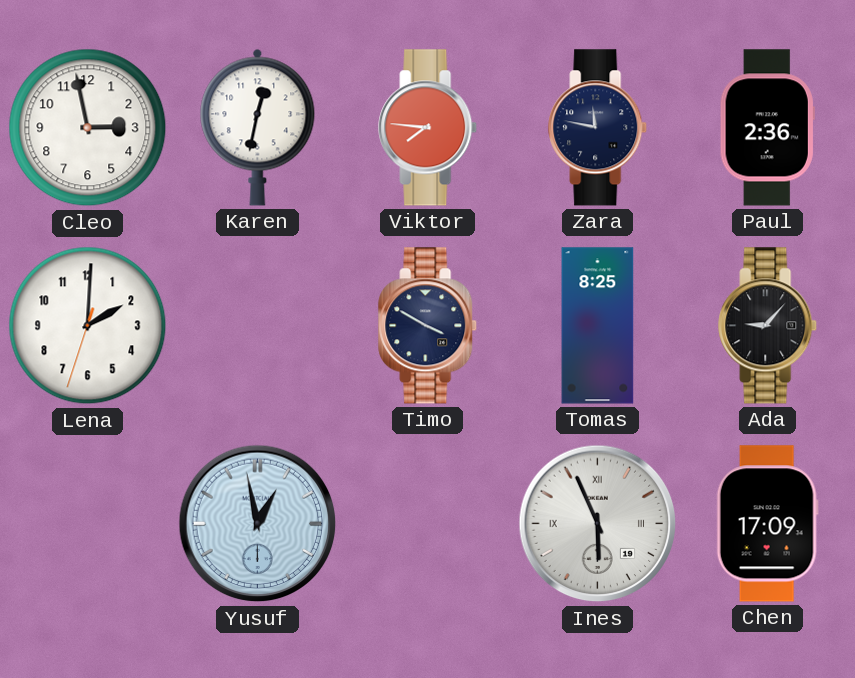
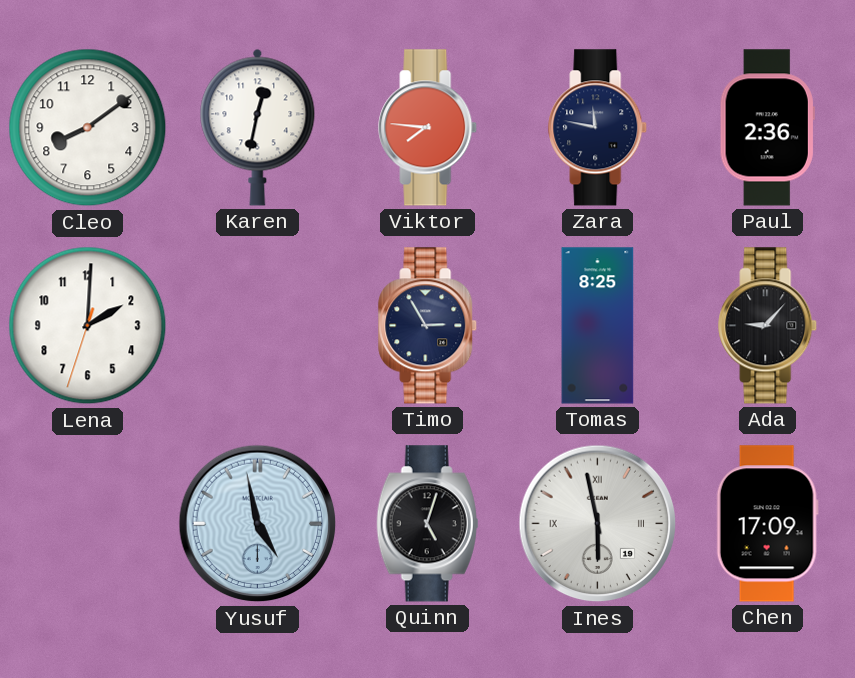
Cleo: 2:58 -> 8:09 (88, 128)
Timo: 3:50 -> 2:55 (428, 326)
Yusuf: 12:58 -> 4:58 (258, 524)
Quinn: none -> 5:03 (428, 524)
Ines: 5:56 -> 5:58 (598, 524)
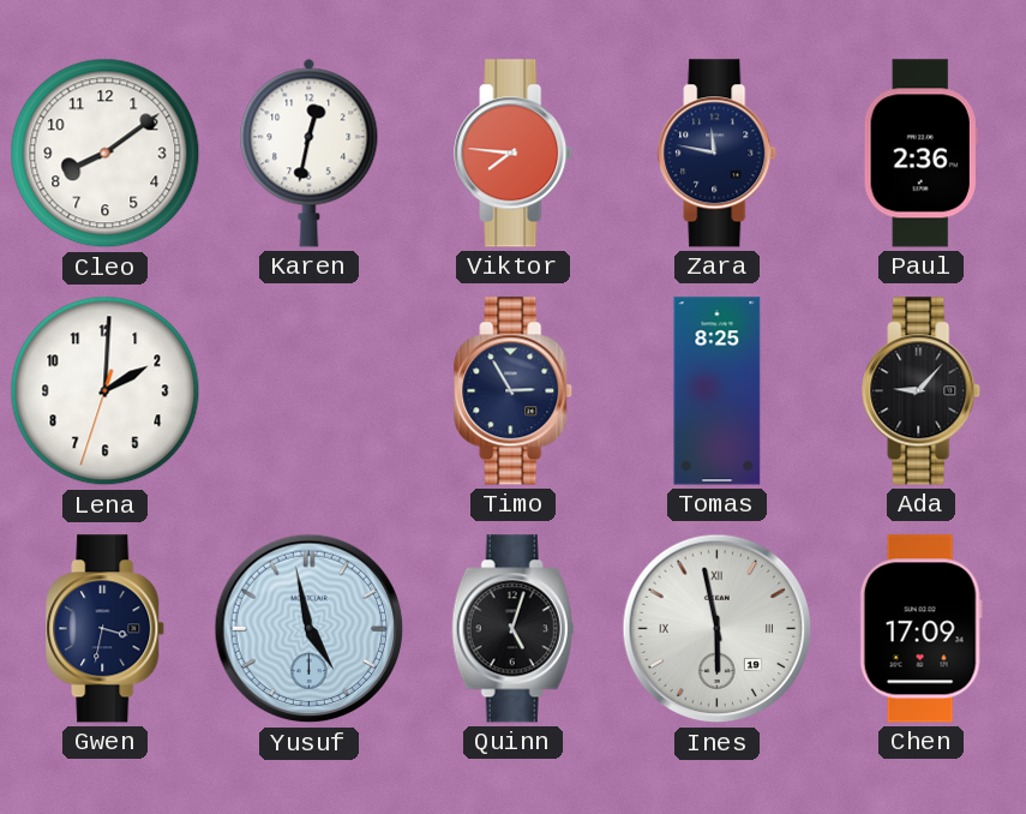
Gwen: none -> 3:32 (106, 629)
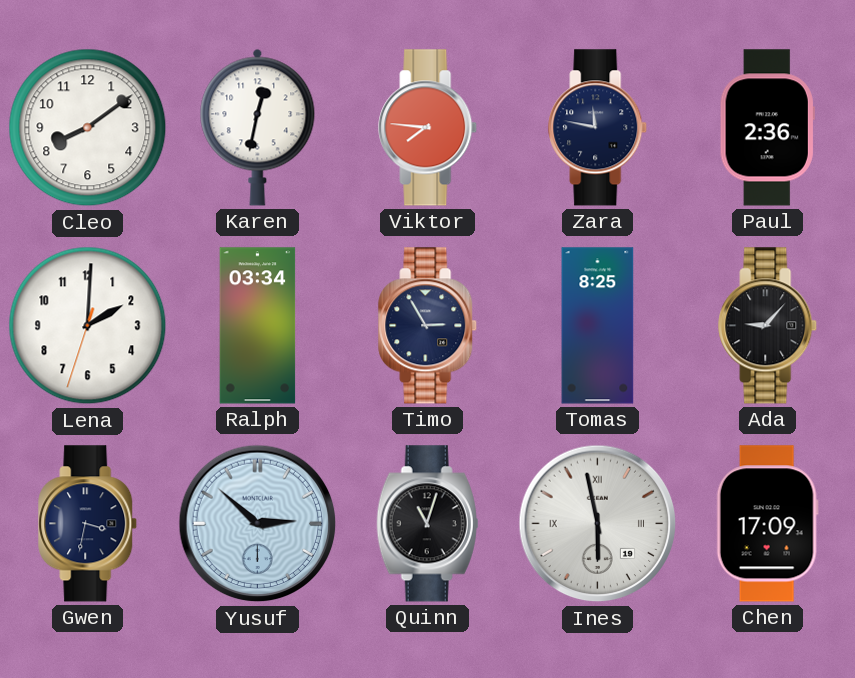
Ralph: none -> 03:34 (258, 326)
Yusuf: 4:58 -> 2:52 (258, 524)
Quinn: 5:03 -> 11:03 (428, 524)
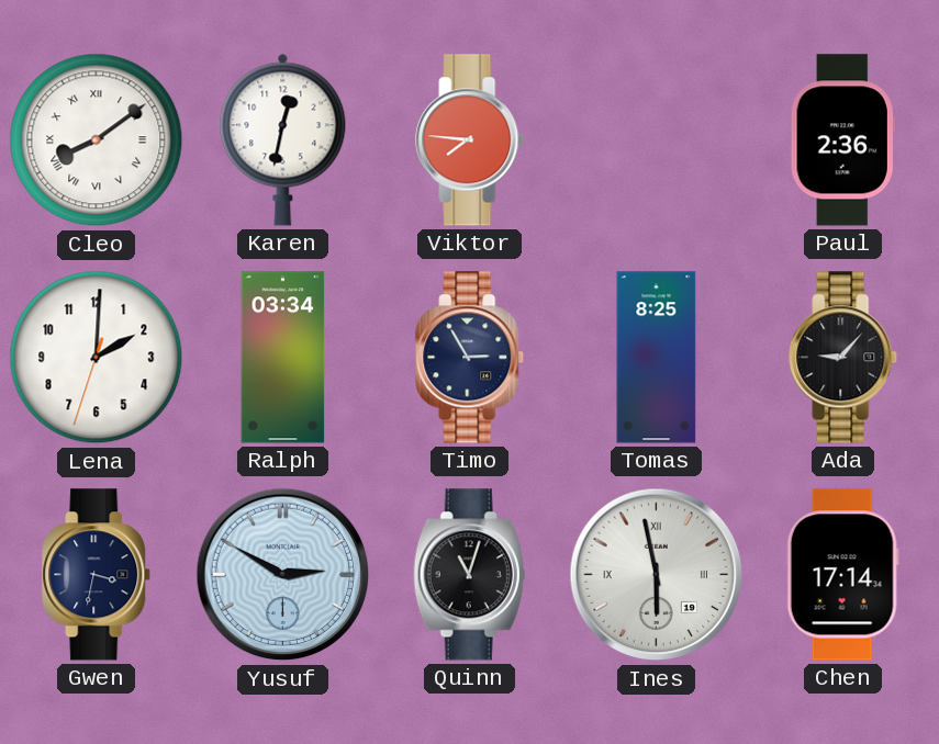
Cleo numerals: Arabic -> Roman (97, 140)
Zara: 11:47 -> none (598, 128)
Yusuf: 2:52 -> 2:50 (283, 575)
Chen: 17:09 -> 17:14 (842, 575)
